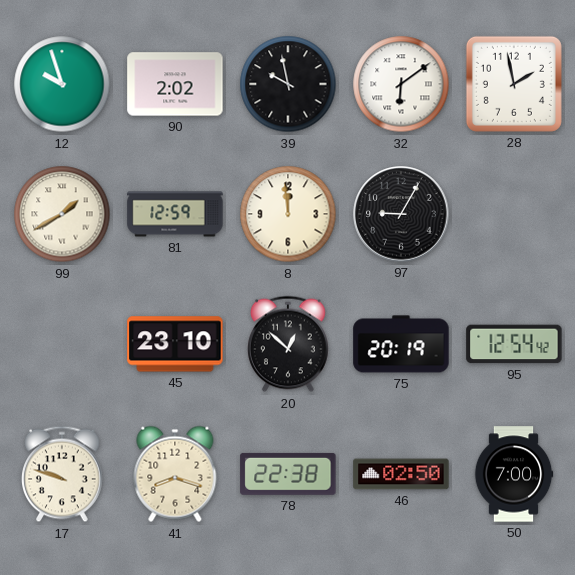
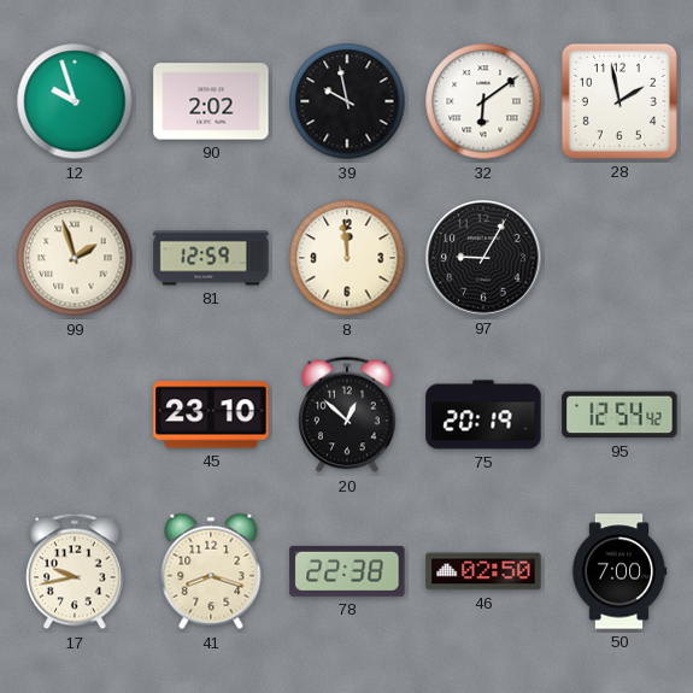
99: 1:40 -> 1:57 (75, 258)
17: 9:48 -> 9:43 (76, 571)
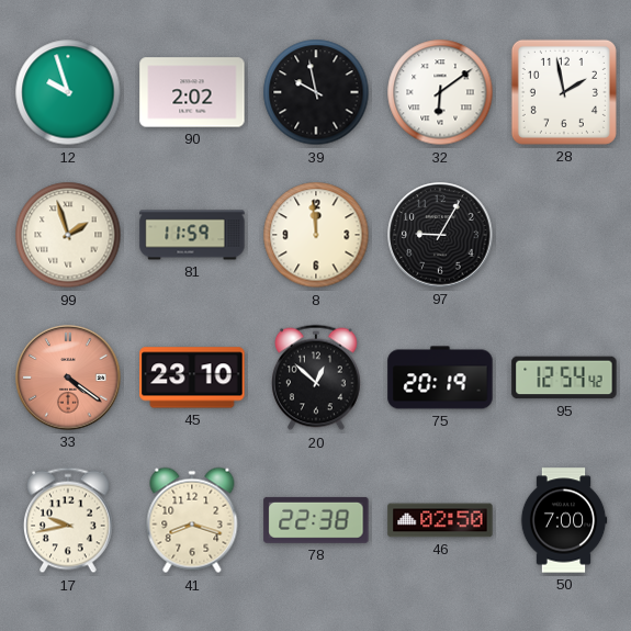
81: 12:59 -> 11:59 (192, 235)
33: none -> 4:21 (68, 378)
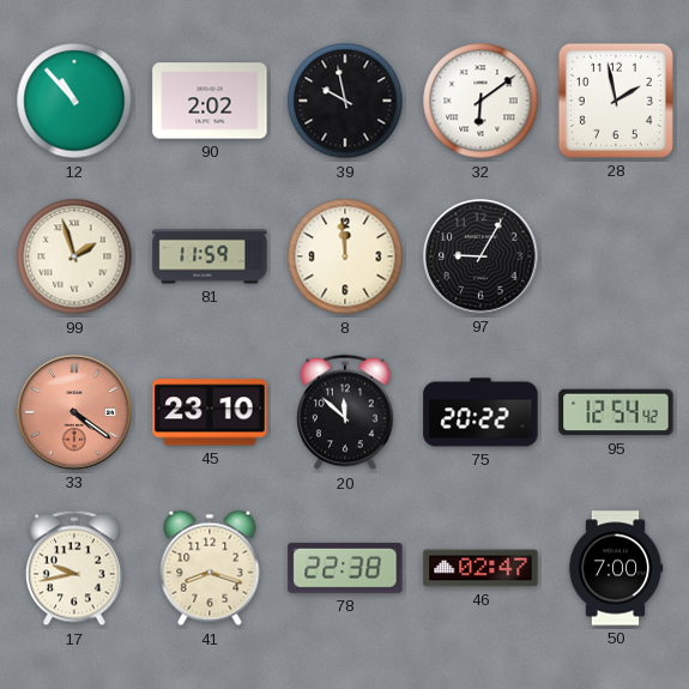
12: 9:57 -> 10:53 (74, 101)
20: 12:52 -> 11:52 (346, 412)
75: 20:19 -> 20:22 (481, 412)
46: 02:50 -> 02:47 (481, 568)
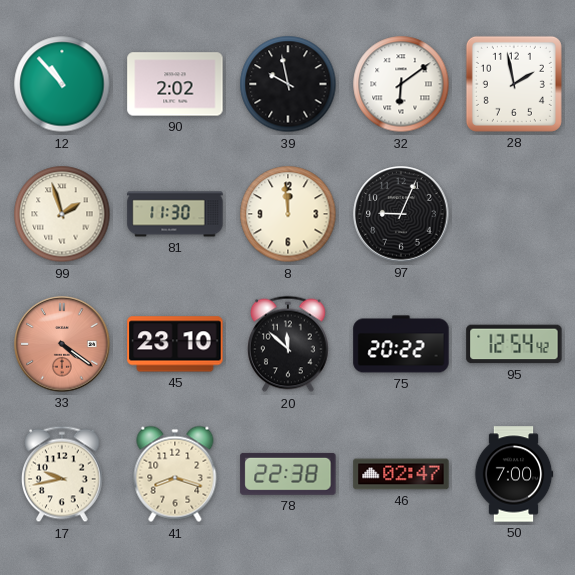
81: 11:59 -> 11:30 (175, 214)
97: 9:05 -> 9:04 (401, 214)
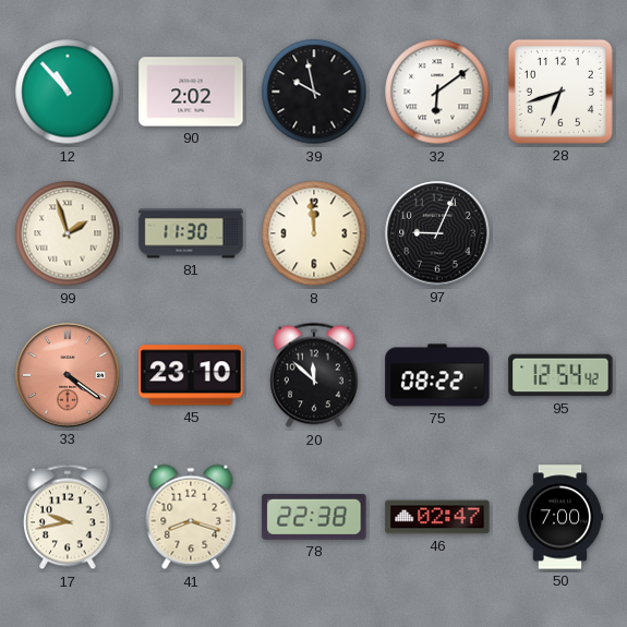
28: 1:58 -> 6:42 (560, 92)
75: 20:22 -> 08:22 (437, 375)
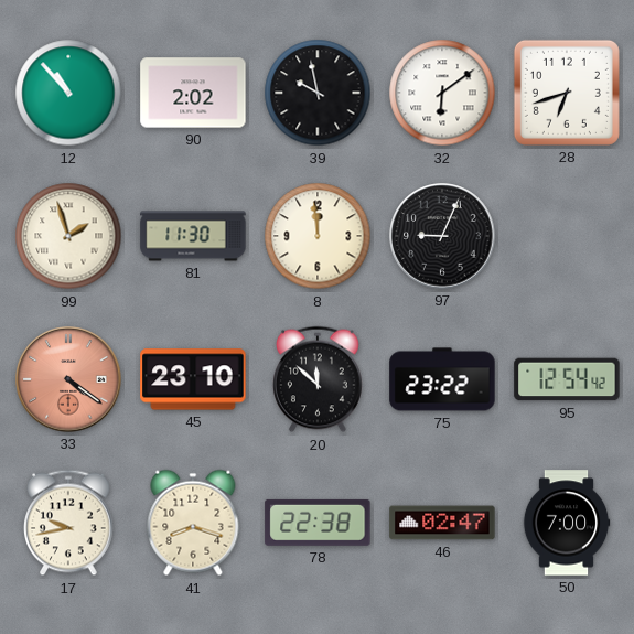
75: 08:22 -> 23:22 (442, 379)
